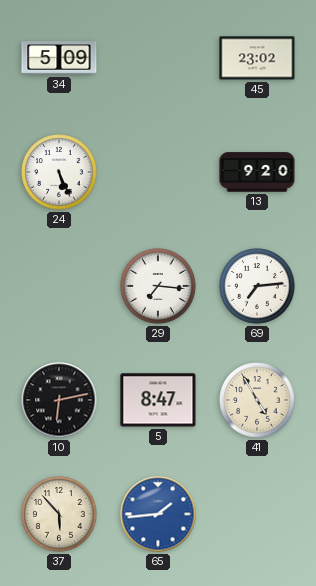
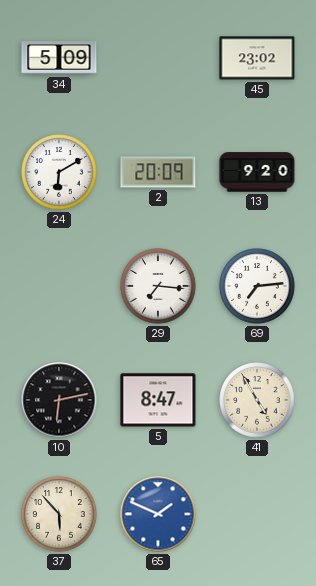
24: 5:26 -> 6:10 (59, 172)
2: none -> 20:09 (158, 172)
65: 1:44 -> 1:49 (158, 514)
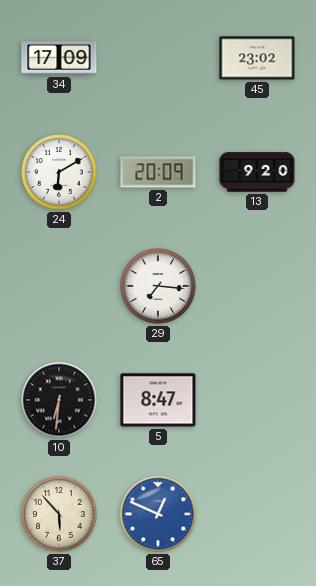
34: 5:09 -> 17:09 (59, 58)
69: 7:14 -> none (257, 286)
10: 6:13 -> 6:31 (59, 400)
41: 4:55 -> none (257, 400)
65: 1:49 -> 12:49 (158, 514)
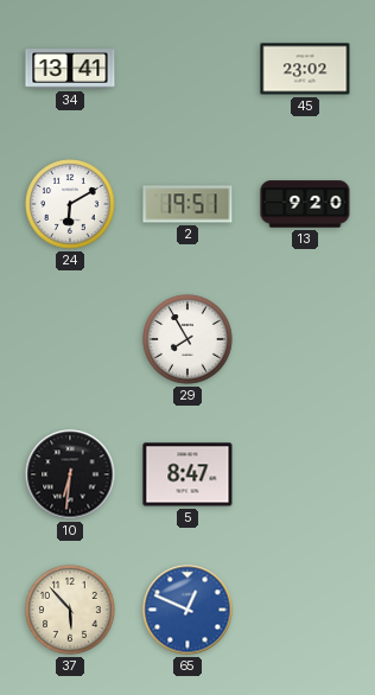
34: 17:09 -> 13:41 (70, 69)
2: 20:09 -> 19:51 (188, 204)
29: 7:16 -> 7:55 (188, 339)
